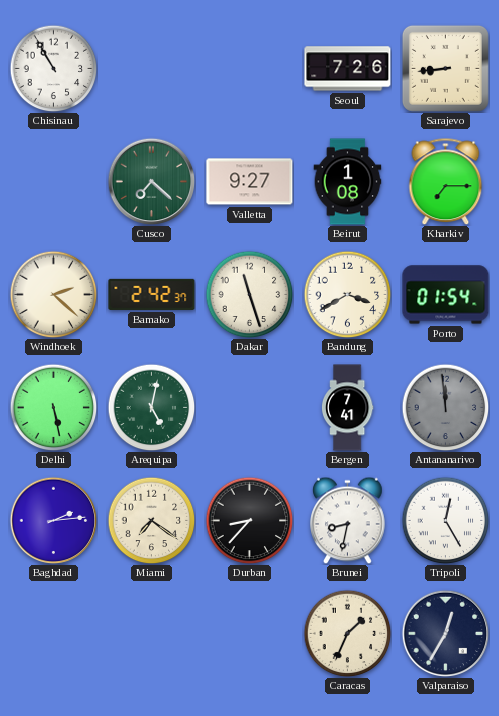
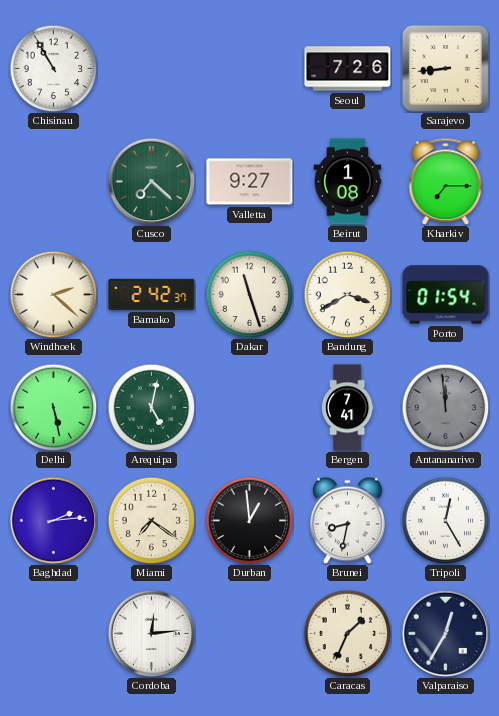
Durban: 8:37 -> 12:59 (249, 520)
Cordoba: none -> 12:14 (151, 633)
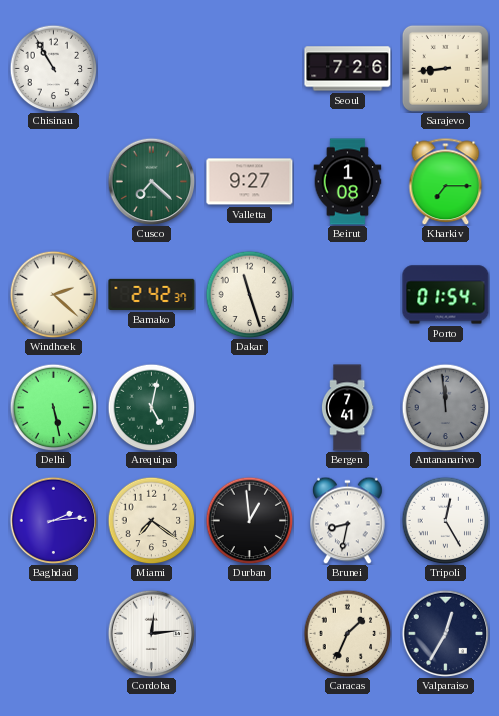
Bandung: 3:40 -> none (347, 294)
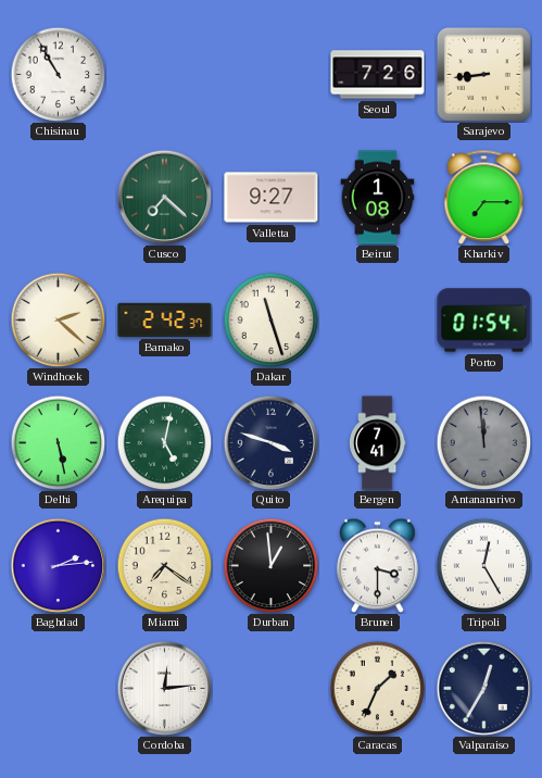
Quito: none -> 3:48 (270, 442)
Brunei: 8:32 -> 3:30 (378, 565)
